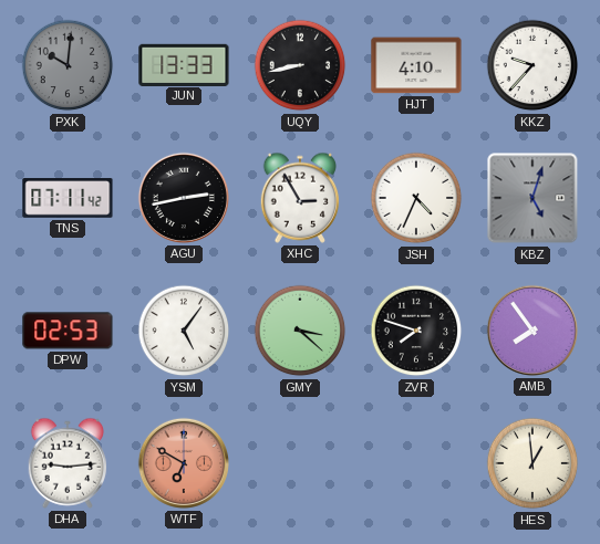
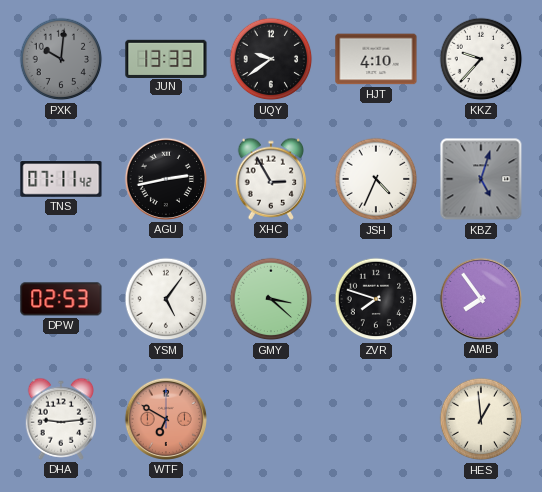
UQY: 8:43 -> 9:39 (271, 59)
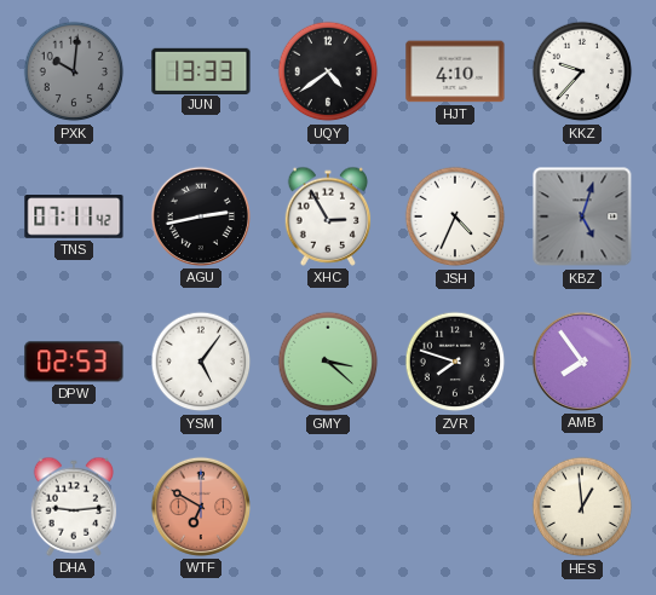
UQY: 9:39 -> 4:39 (328, 71)
